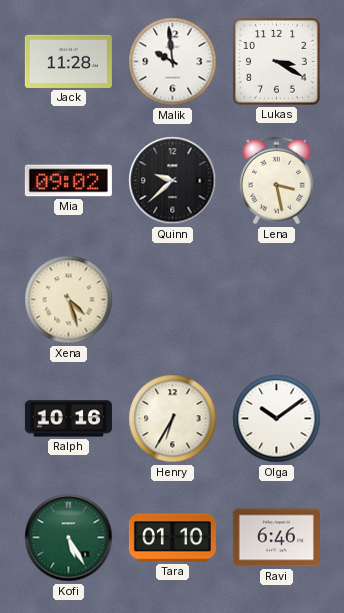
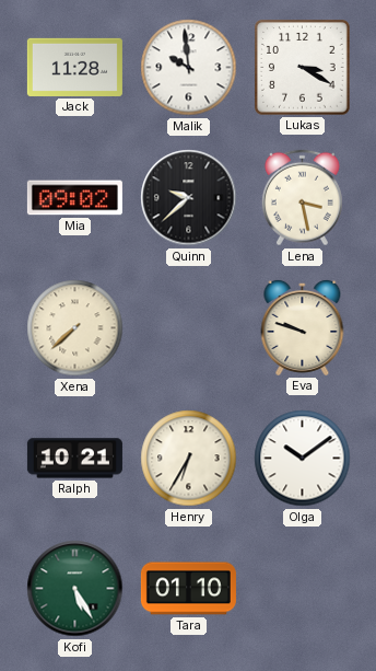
Xena: 4:27 -> 7:38 (75, 328)
Eva: none -> 9:48 (303, 327)
Ralph: 10:16 -> 10:21 (74, 459)
Ravi: 6:46 -> none (276, 538)
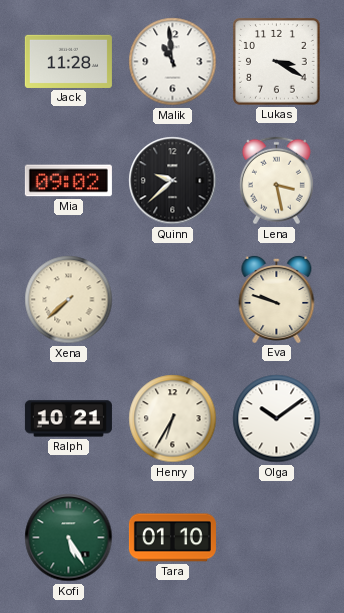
Malik: 9:59 -> 10:59 (173, 62)
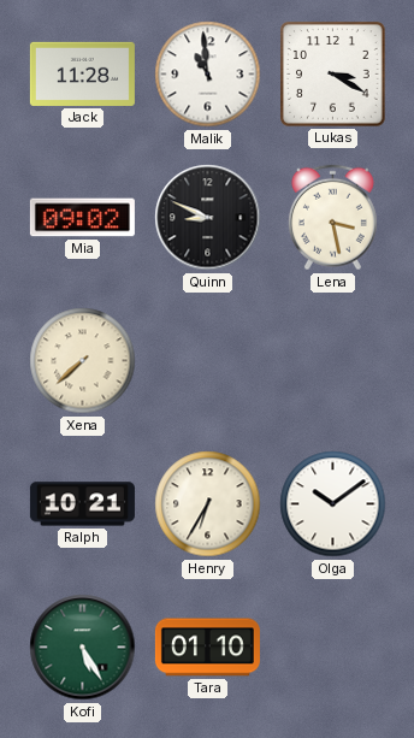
Quinn: 9:38 -> 8:49 (208, 218)
Eva: 9:48 -> none (277, 299)
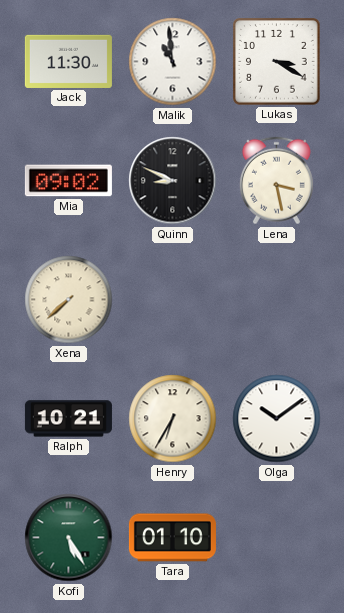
Jack: 11:28 -> 11:30 (68, 61)
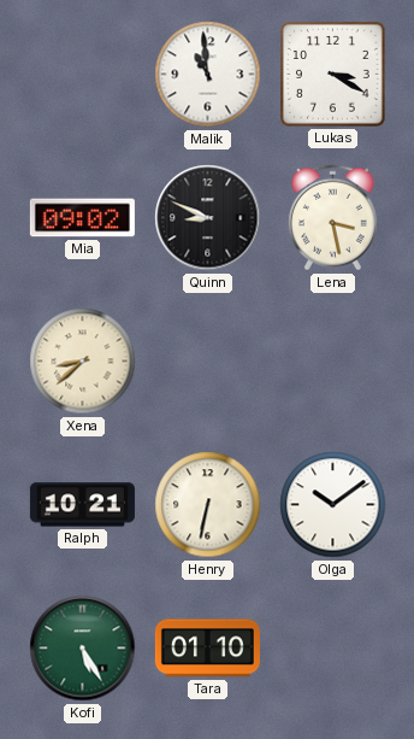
Jack: 11:30 -> none (68, 61)
Xena: 7:38 -> 8:38 (83, 362)
Henry: 6:35 -> 6:32 (208, 505)
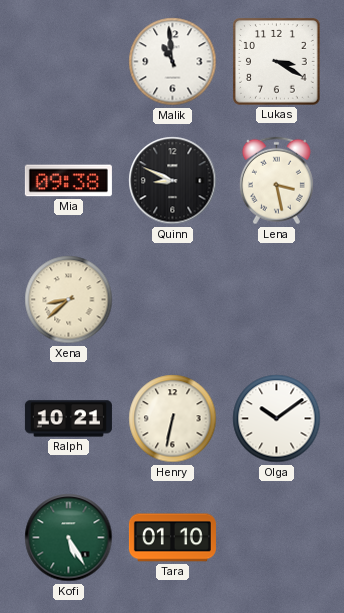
Mia: 09:02 -> 09:38 (68, 181)
